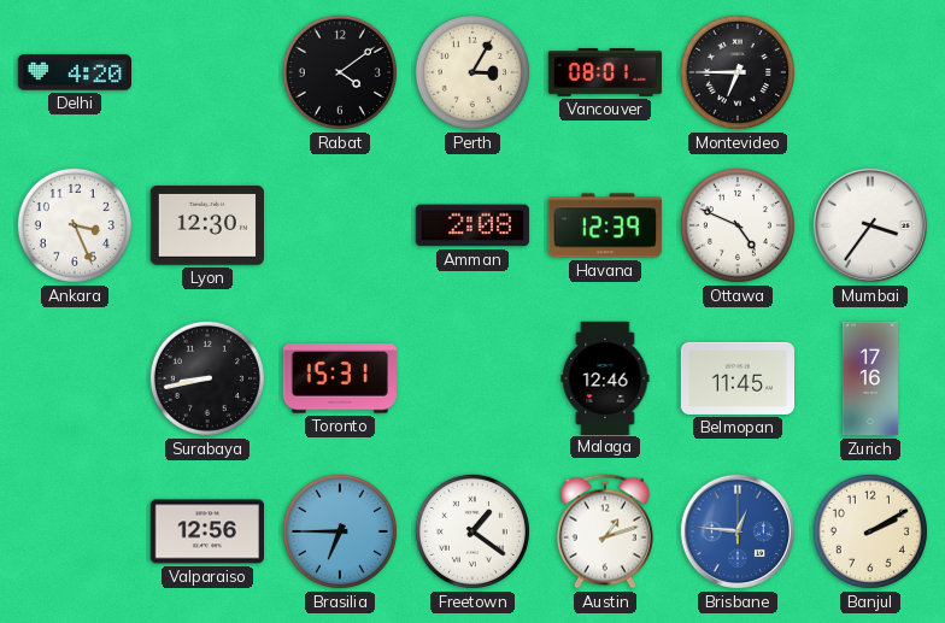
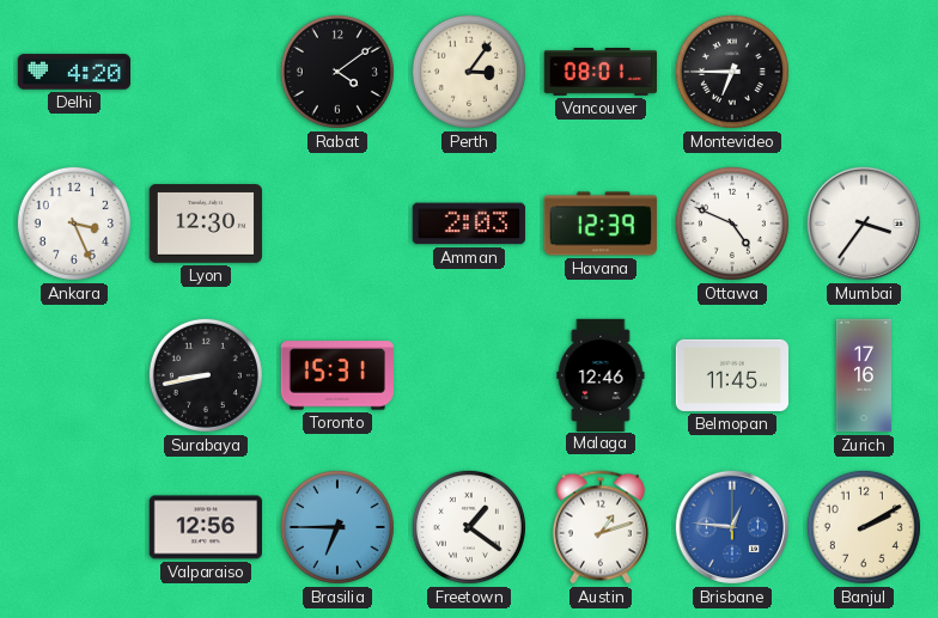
Perth: 3:05 -> 3:06 (469, 72)
Amman: 2:08 -> 2:03 (469, 224)
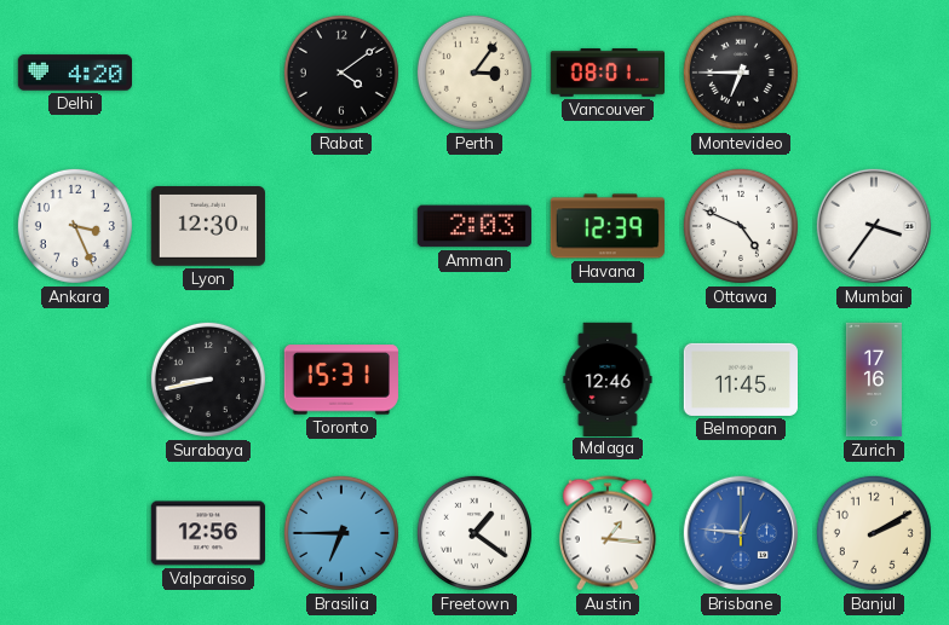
Austin: 1:12 -> 1:16 (608, 533)
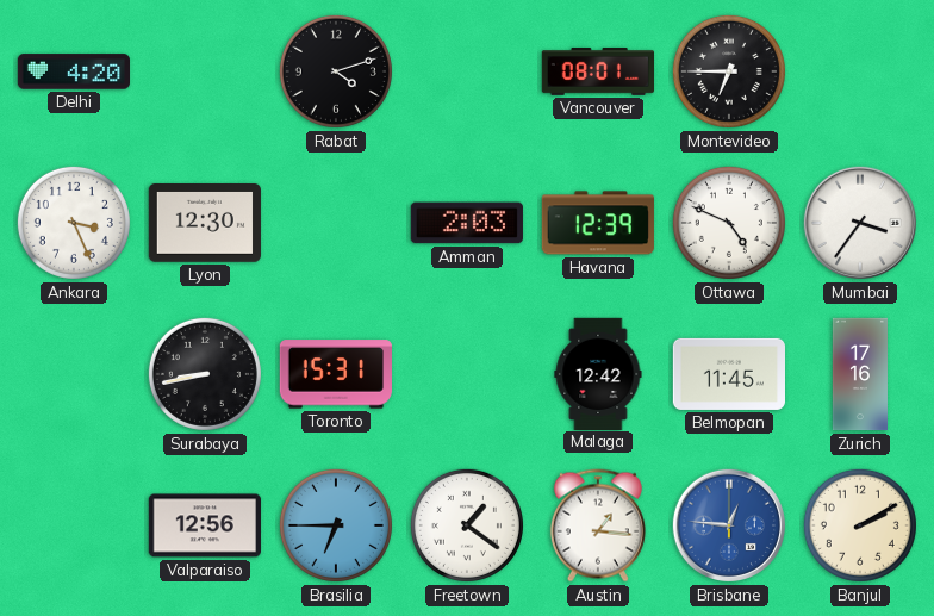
Rabat: 4:09 -> 4:12 (336, 71)
Perth: 3:06 -> none (475, 73)
Malaga: 12:46 -> 12:42 (598, 373)
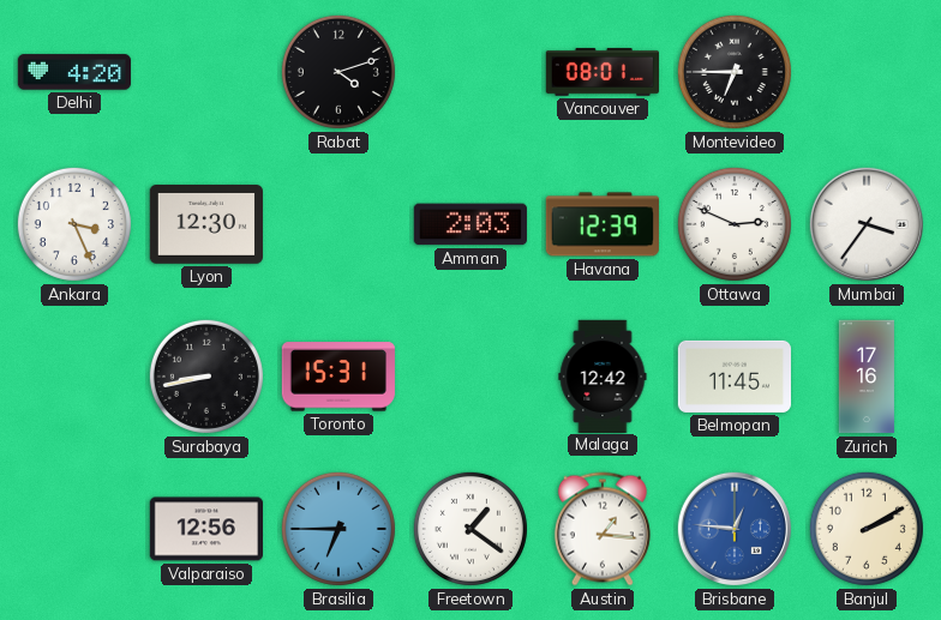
Ottawa: 4:49 -> 2:49 (735, 224)
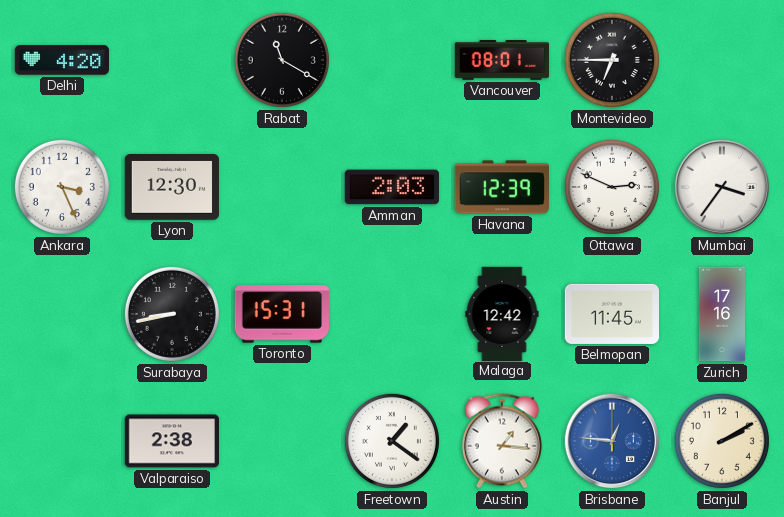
Rabat: 4:12 -> 11:20 (282, 60)
Valparaiso: 12:56 -> 2:38 (171, 441)
Brasilia: 6:45 -> none (338, 529)
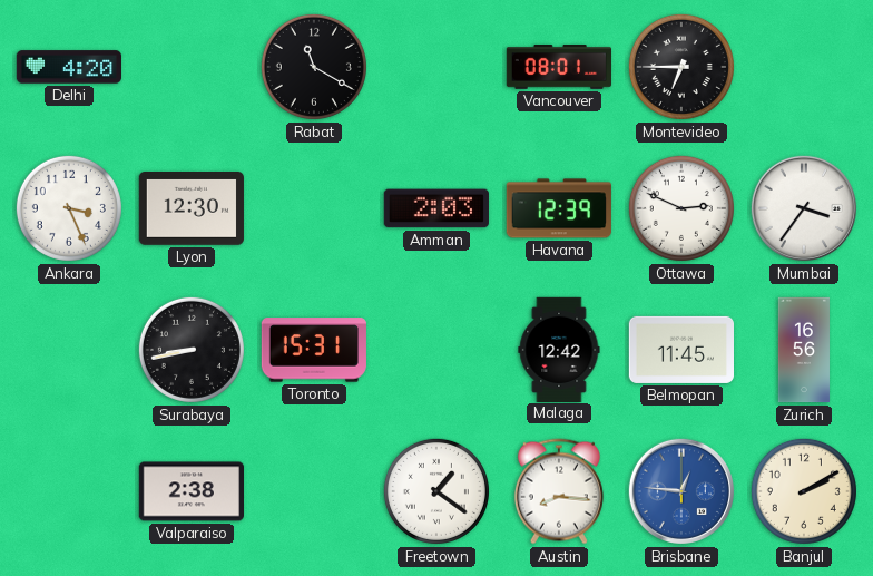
Zurich: 17:16 -> 16:56 (804, 350)
Austin: 1:16 -> 8:16 (559, 491)
